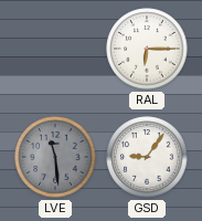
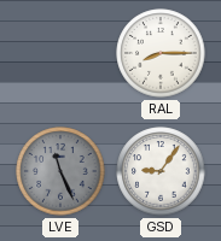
RAL: 6:15 -> 8:15 (161, 53)
LVE: 11:29 -> 11:26 (60, 171)
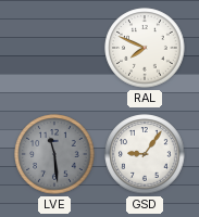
RAL: 8:15 -> 7:49 (145, 48)
LVE: 11:26 -> 11:29 (54, 154)
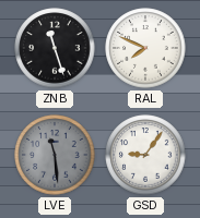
ZNB: none -> 11:27 (55, 48)
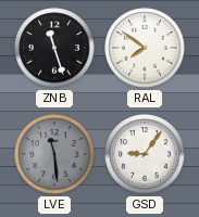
RAL: 7:49 -> 7:51 (145, 48)
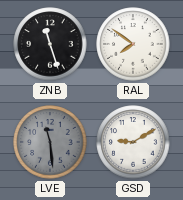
GSD: 9:06 -> 9:10 (133, 142)
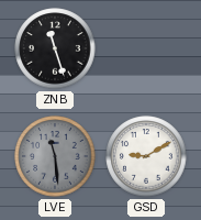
RAL: 7:51 -> none (133, 44)
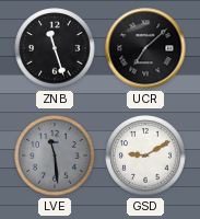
UCR: none -> 7:08 (145, 48)
